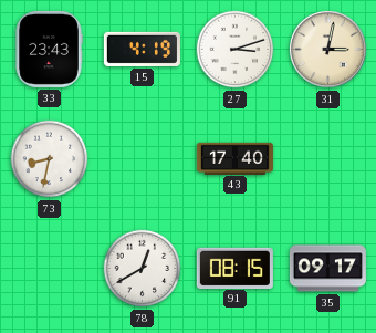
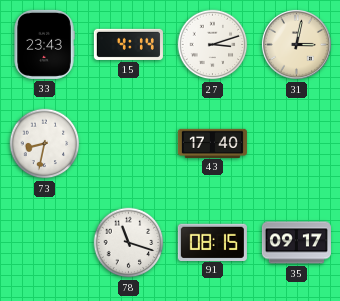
15: 4:19 -> 4:14 (128, 44)
78: 12:40 -> 11:18 (129, 243)
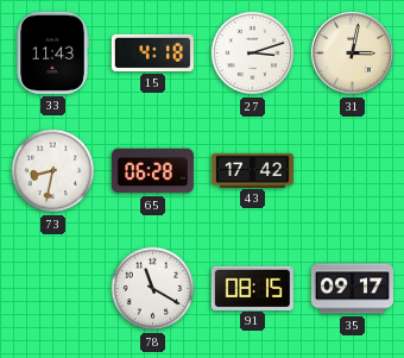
33: 23:43 -> 11:43 (52, 52)
15: 4:14 -> 4:18 (152, 52)
65: none -> 06:28 (152, 171)
43: 17:40 -> 17:42 (252, 170)
78: 11:18 -> 11:20 (153, 289)
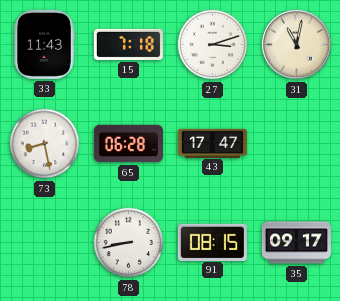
15: 4:18 -> 7:18 (128, 44)
31: 3:02 -> 11:02 (296, 44)
73: 8:32 -> 8:28 (45, 144)
43: 17:42 -> 17:47 (212, 143)
78: 11:20 -> 8:43 (129, 243)
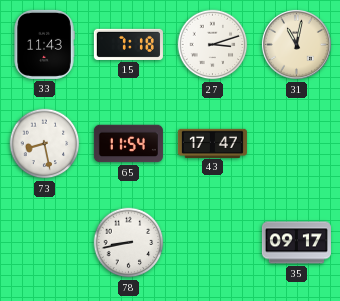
65: 06:28 -> 11:54 (128, 144)
91: 08:15 -> none (212, 242)
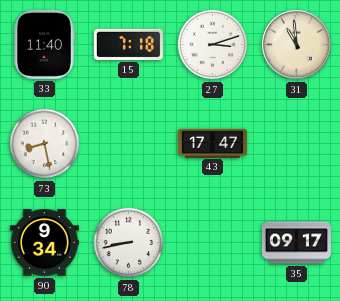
33: 11:43 -> 11:40 (44, 44)
31: 11:02 -> 10:59 (296, 44)
65: 11:54 -> none (128, 144)
90: none -> 9:34 (44, 243)
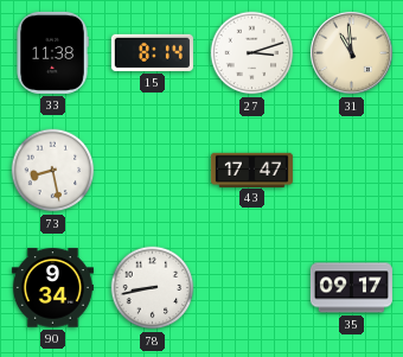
33: 11:40 -> 11:38 (52, 52)
15: 7:18 -> 8:14 (152, 52)
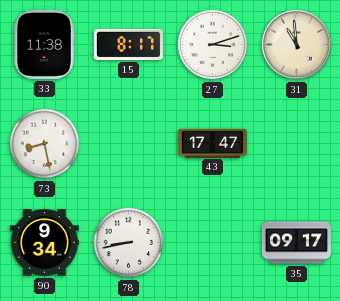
15: 8:14 -> 8:17 (128, 44)
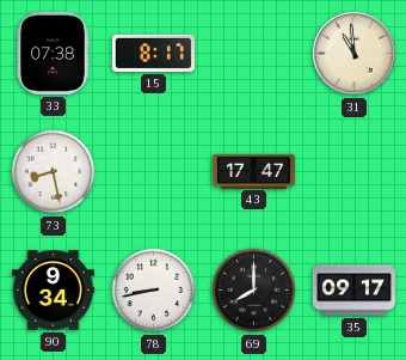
33: 11:38 -> 07:38 (53, 53)
27: 3:12 -> none (213, 45)
69: none -> 8:00 (254, 291)
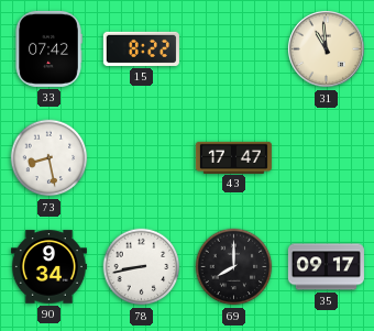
33: 07:38 -> 07:42 (48, 48)
15: 8:17 -> 8:22 (141, 48)
